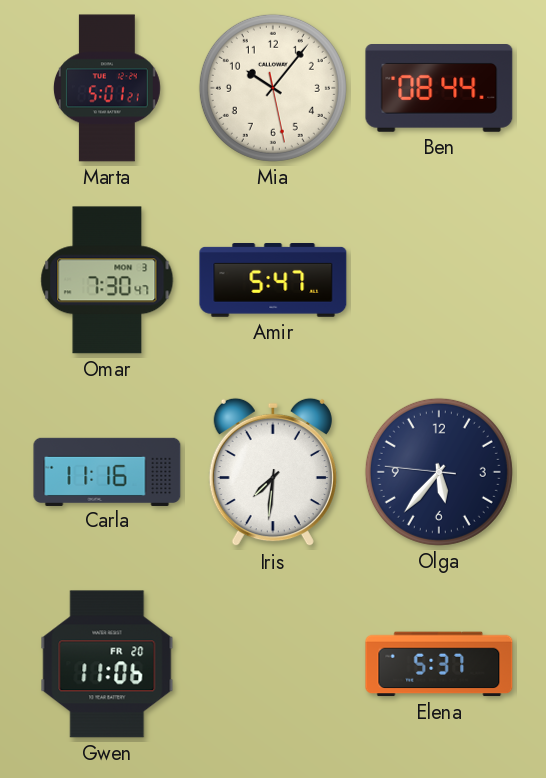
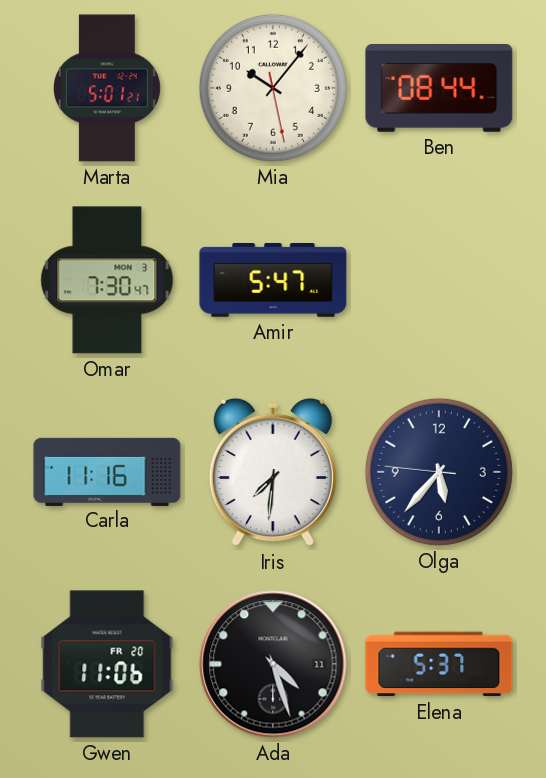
Ada: none -> 4:27 (273, 664)
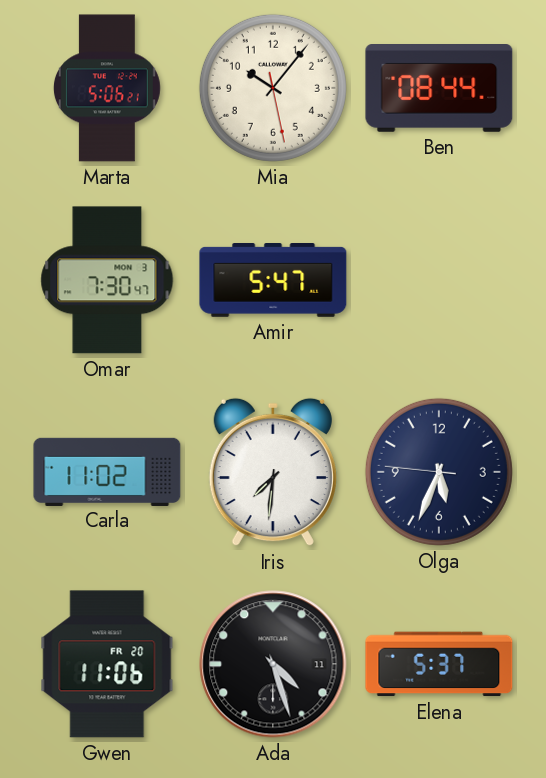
Marta: 5:01 -> 5:06 (107, 88)
Carla: 11:16 -> 11:02 (107, 471)
Olga: 5:36 -> 5:33 (439, 472)
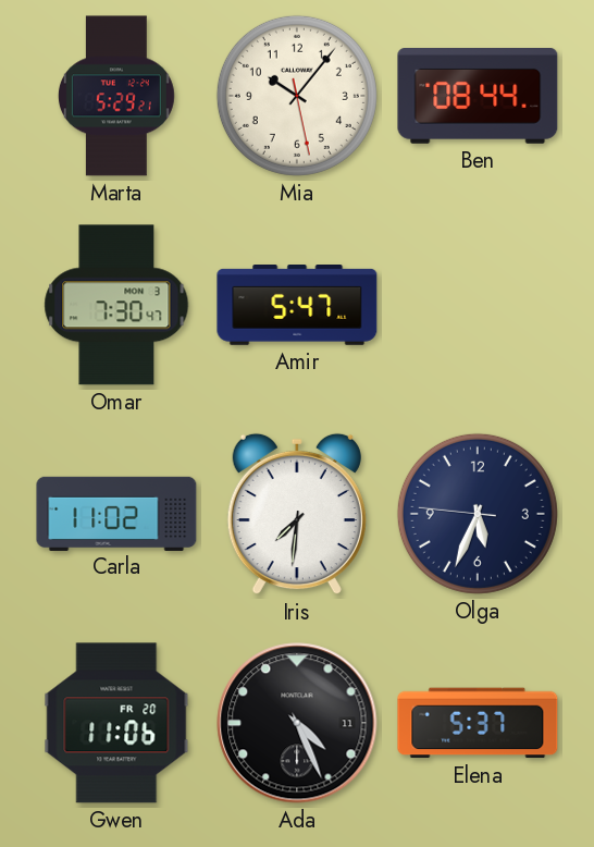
Marta: 5:06 -> 5:29 (116, 96)
Ada: 4:27 -> 4:26 (297, 723)
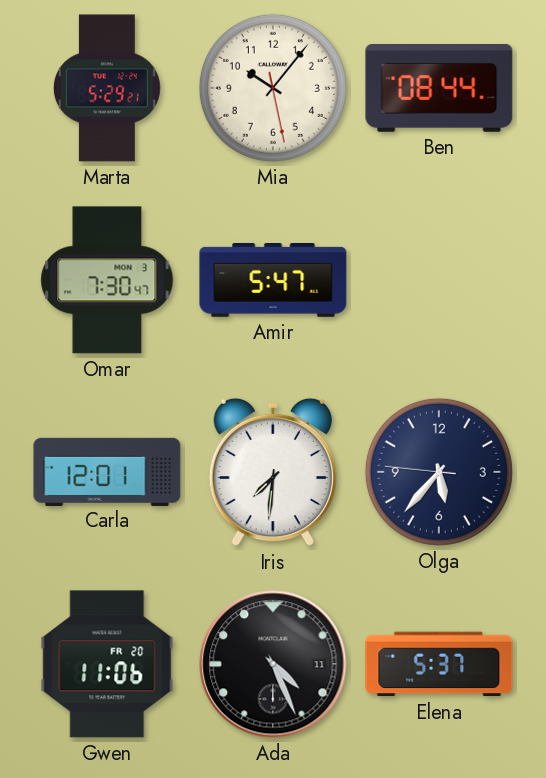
Carla: 11:02 -> 12:01 (107, 471)
Olga: 5:33 -> 5:36 (439, 472)
